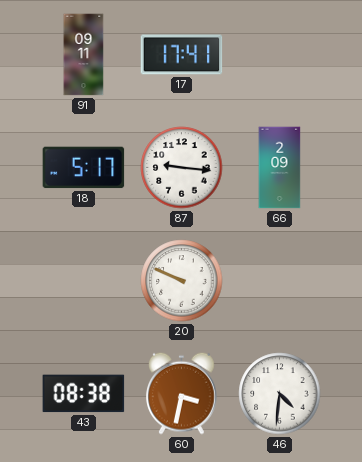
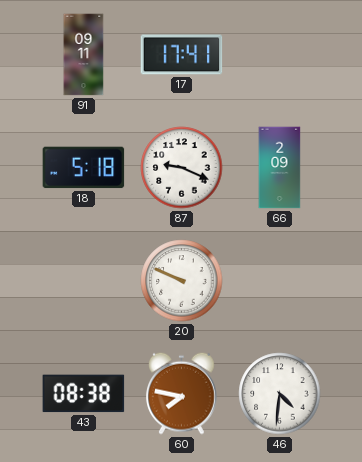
18: 5:17 -> 5:18 (84, 168)
87: 9:16 -> 9:19 (182, 168)
60: 3:32 -> 7:47 (182, 393)
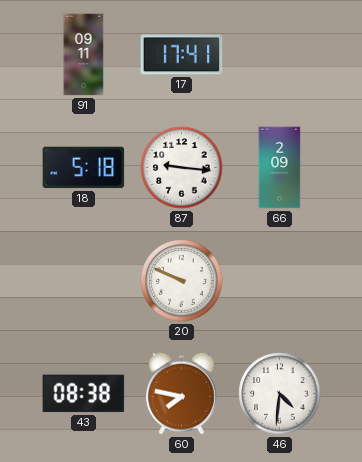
87: 9:19 -> 9:16 (182, 168)
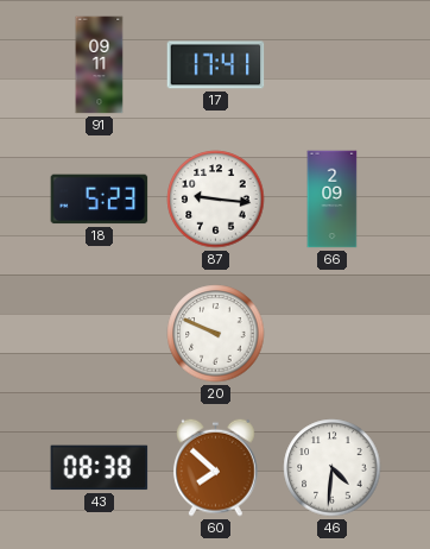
18: 5:18 -> 5:23 (100, 200)
60: 7:47 -> 7:52 (216, 467)
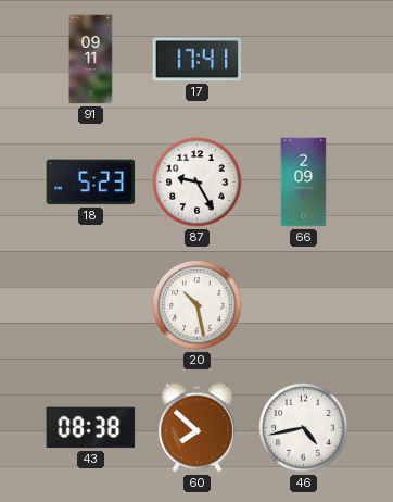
87: 9:16 -> 9:25 (198, 183)
20: 9:49 -> 10:28 (198, 305)
46: 4:31 -> 4:43 (304, 428)
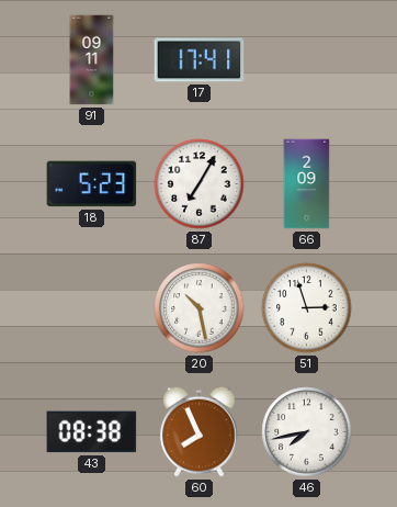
87: 9:25 -> 7:05 (200, 184)
51: none -> 2:57 (307, 308)
60: 7:52 -> 7:56 (200, 431)
46: 4:43 -> 7:43 (307, 432)
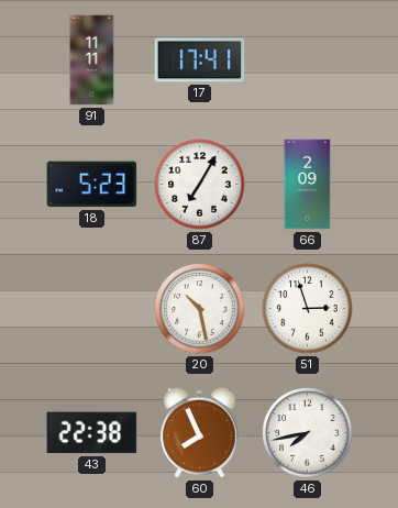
91: 09:11 -> 11:11 (92, 60)
43: 08:38 -> 22:38 (92, 433)
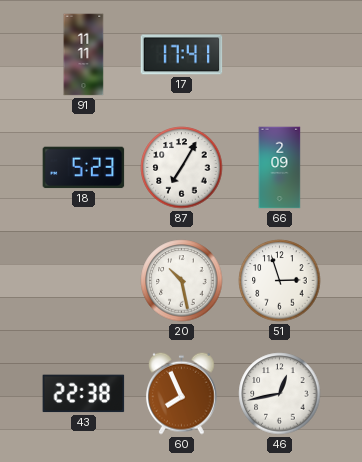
46: 7:43 -> 12:43 (280, 394)
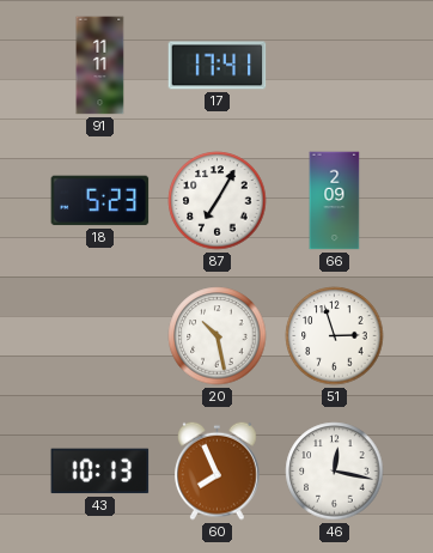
43: 22:38 -> 10:13 (100, 472)
46: 12:43 -> 12:17 (335, 472)
